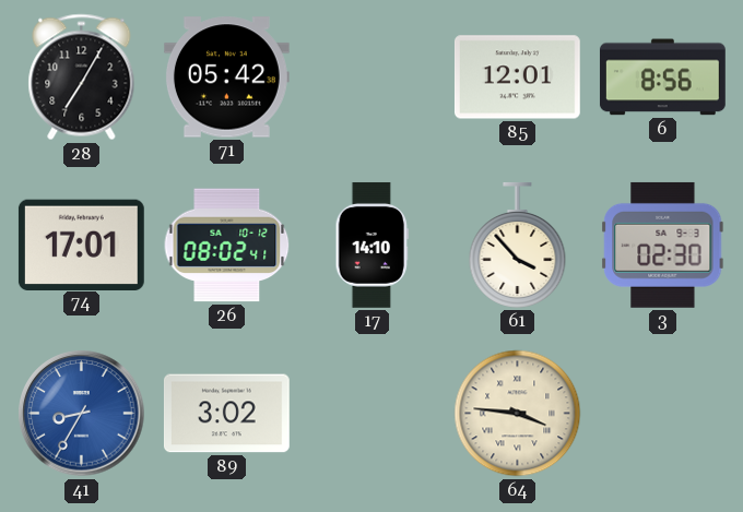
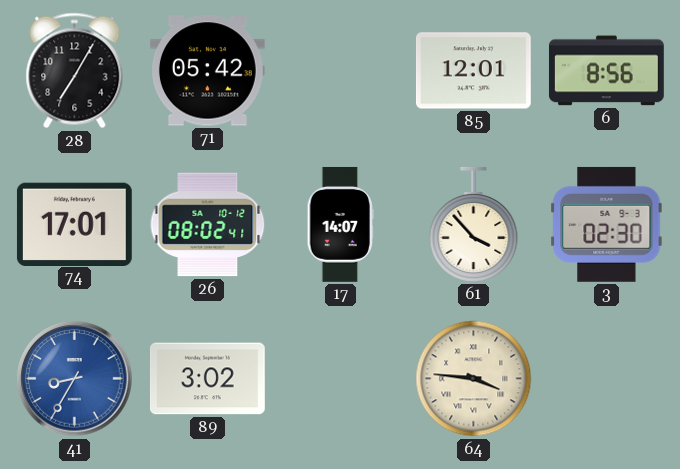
17: 14:10 -> 14:07 (340, 224)
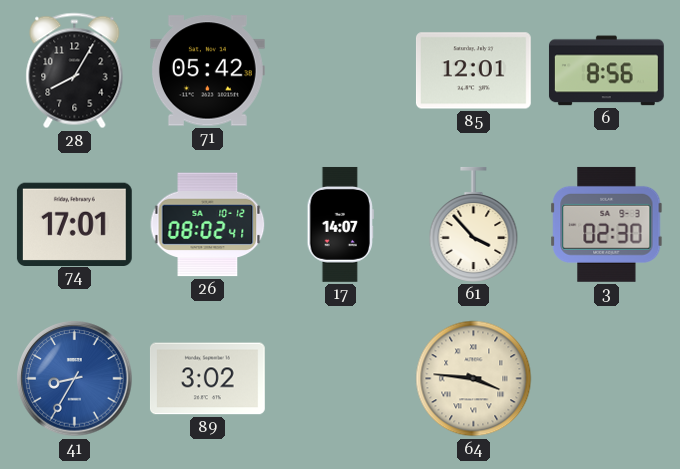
28: 7:05 -> 8:05 (75, 71)
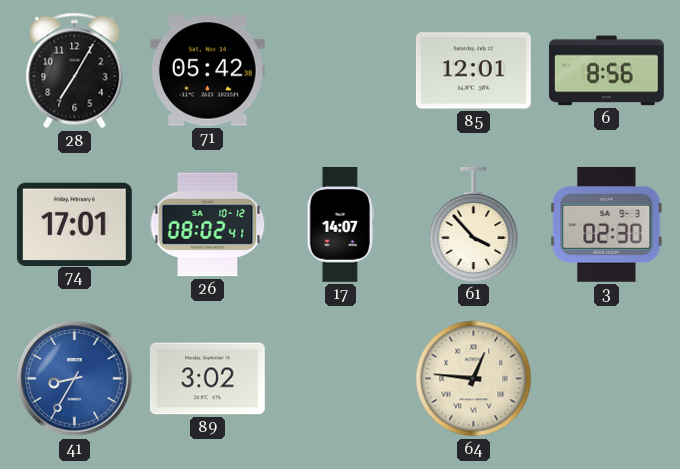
28: 8:05 -> 7:05 (75, 71)
64: 3:46 -> 12:46 (474, 379)
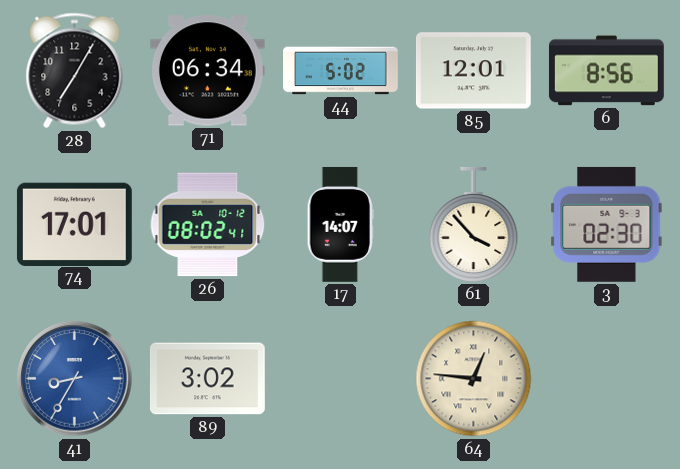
71: 05:42 -> 06:34 (207, 71)
44: none -> 5:02 (341, 71)
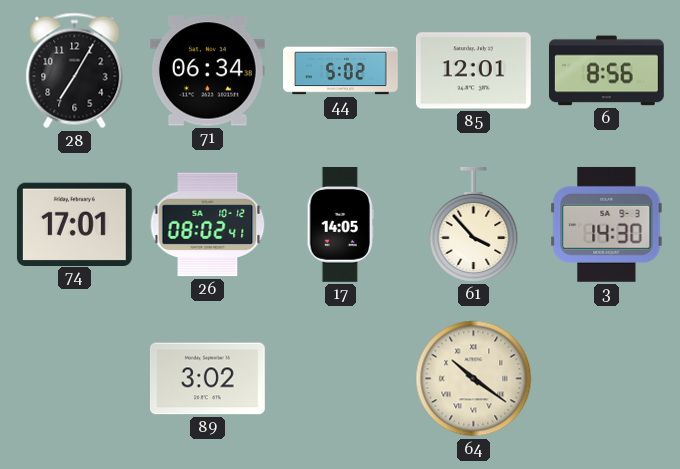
17: 14:07 -> 14:05 (340, 224)
3: 02:30 -> 14:30 (607, 224)
41: 8:35 -> none (75, 379)
64: 12:46 -> 10:21 (474, 379)
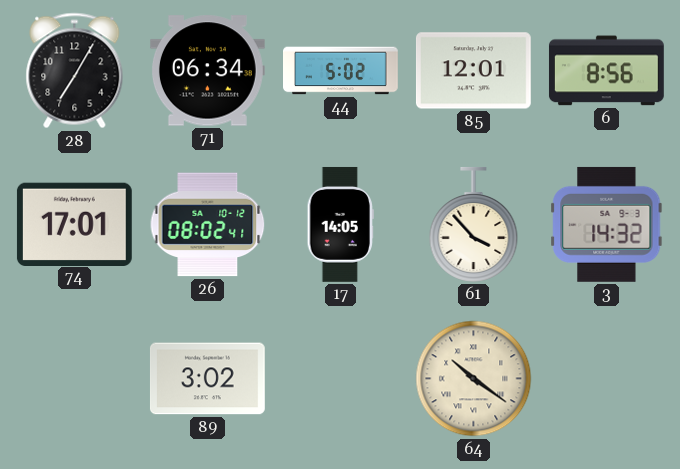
3: 14:30 -> 14:32 (607, 224)
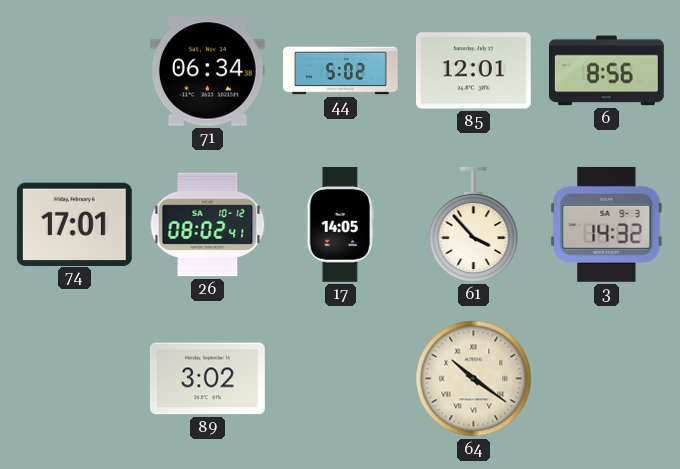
28: 7:05 -> none (75, 71)
